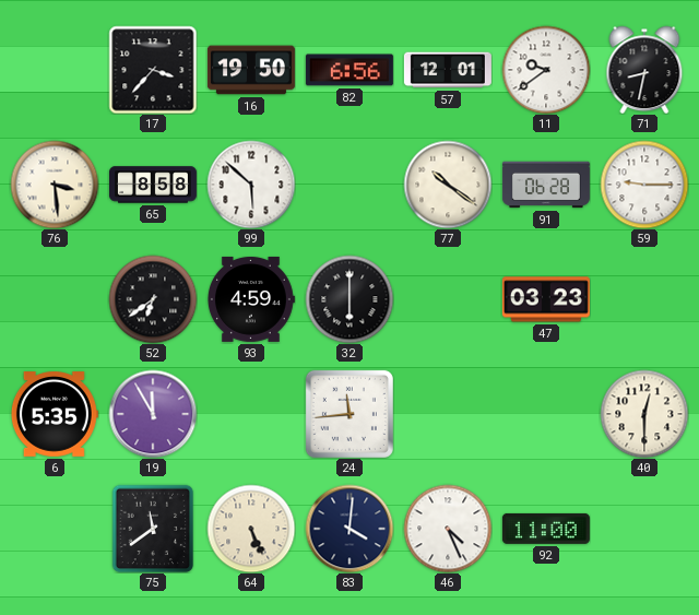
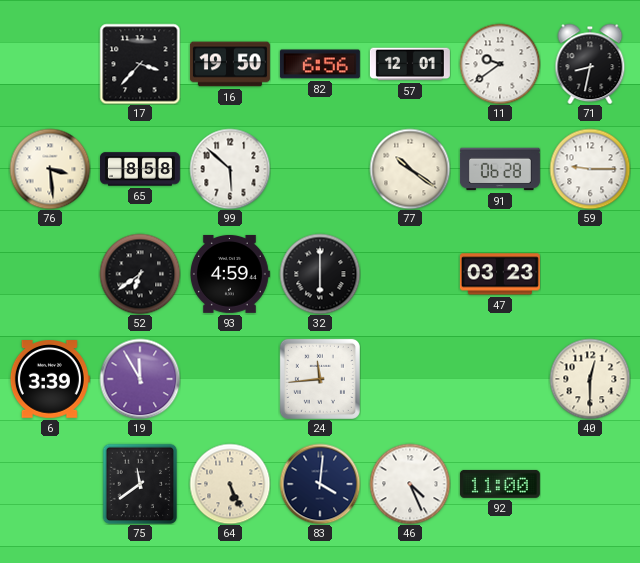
6: 5:35 -> 3:39 (50, 379)
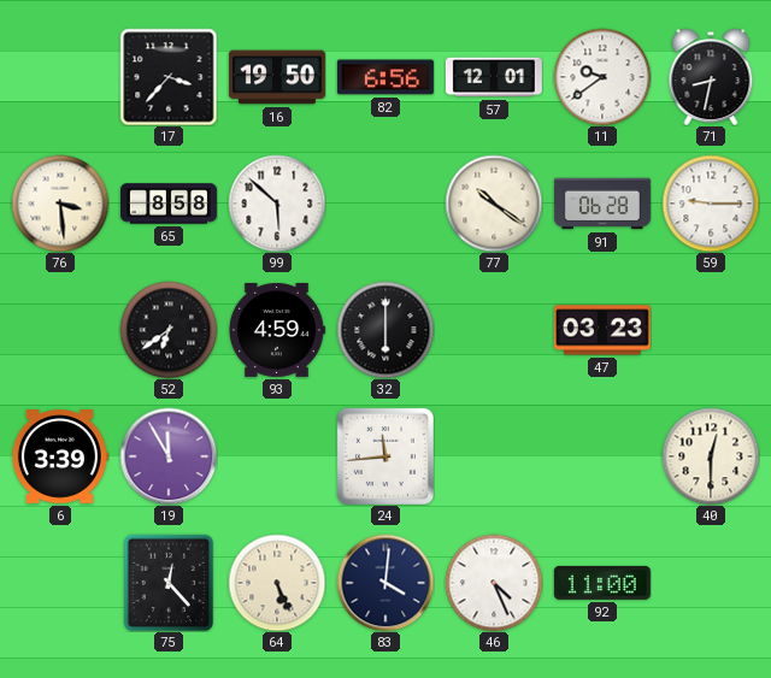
75: 11:39 -> 12:23 (169, 583)
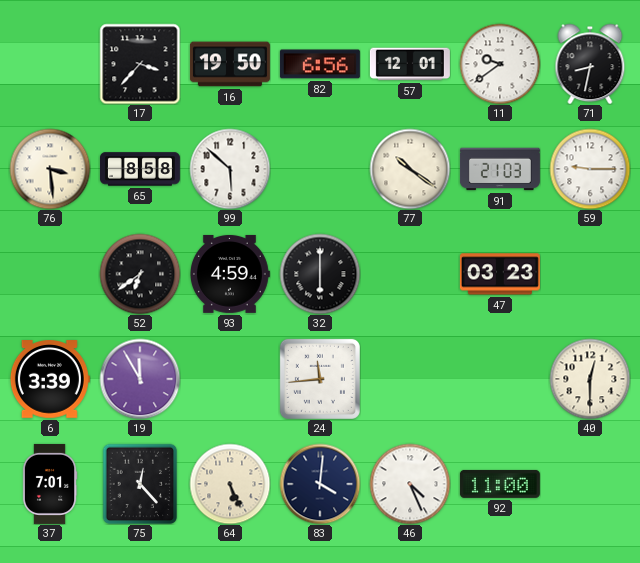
91: 06:28 -> 21:03 (500, 169)
37: none -> 7:01 (50, 484)
